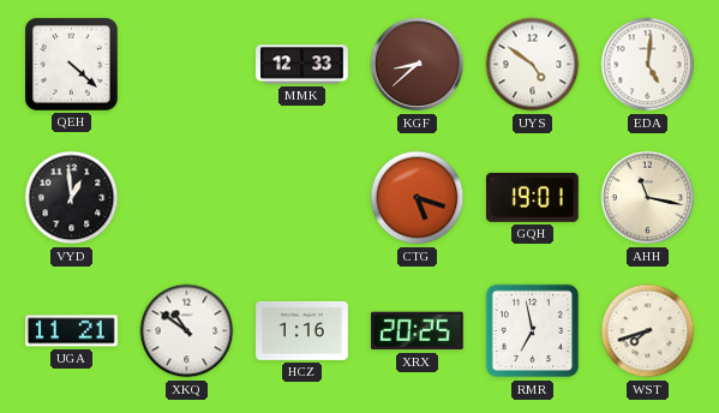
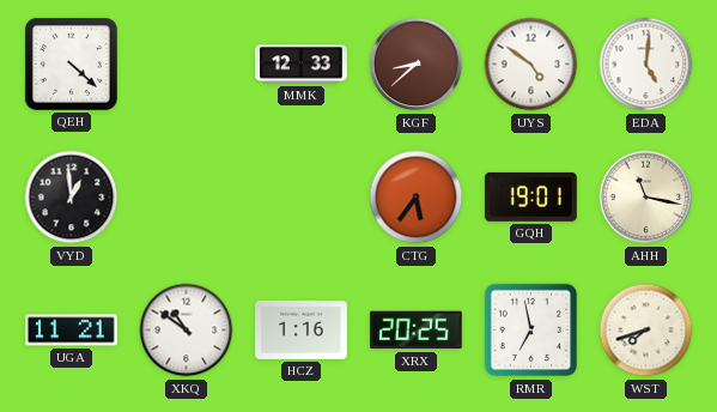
CTG: 5:18 -> 5:36 (417, 198)
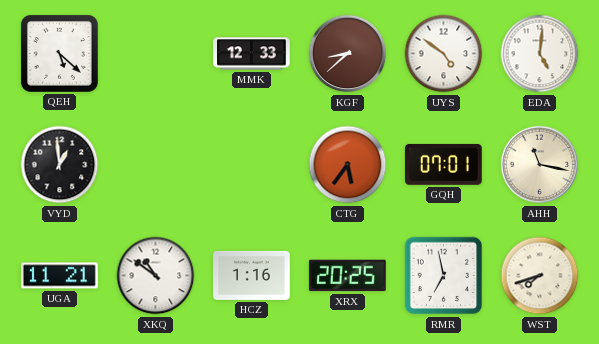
QEH: 4:22 -> 5:22 (59, 53)
GQH: 19:01 -> 07:01 (443, 164)
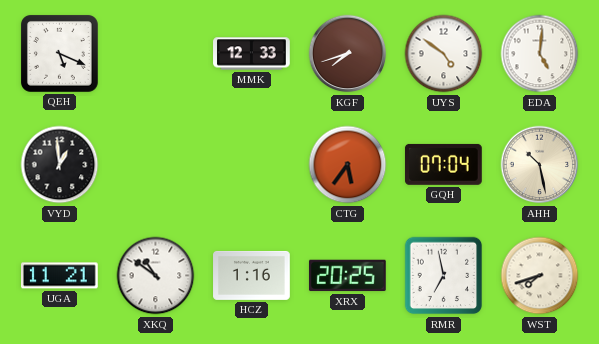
QEH: 5:22 -> 5:19 (59, 53)
KGF: 8:38 -> 7:42 (348, 54)
GQH: 07:01 -> 07:04 (443, 164)
AHH: 11:17 -> 10:28 (540, 165)
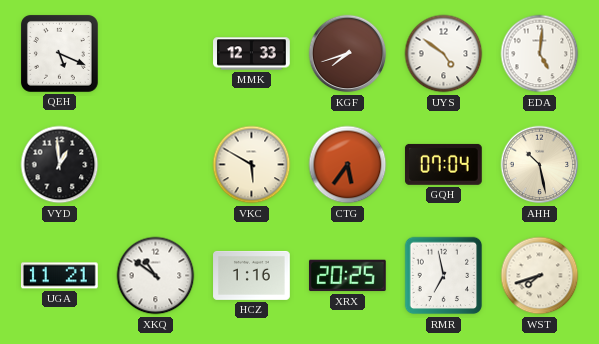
VKC: none -> 5:50 (252, 165)
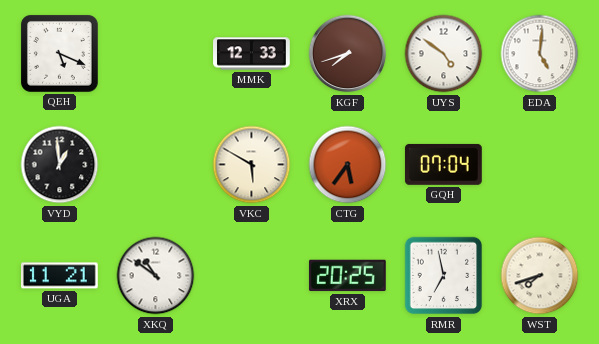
AHH: 10:28 -> none (540, 165)
HCZ: 1:16 -> none (252, 275)
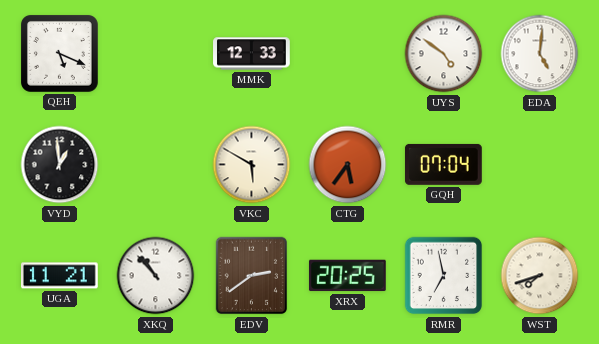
KGF: 7:42 -> none (348, 54)
XKQ: 10:51 -> 10:53 (156, 276)
EDV: none -> 2:39 (252, 276)
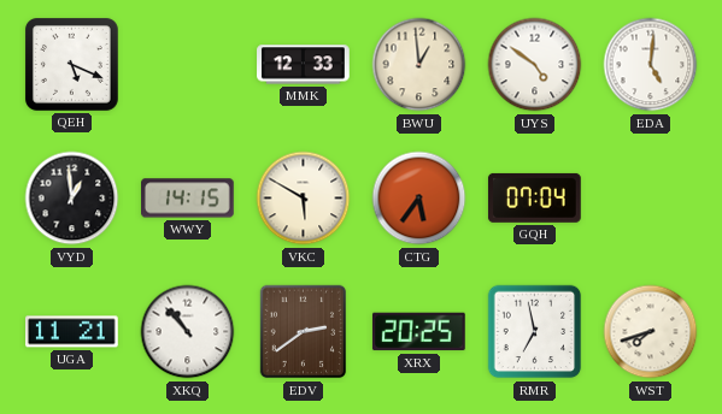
BWU: none -> 12:59 (419, 65)
WWY: none -> 14:15 (188, 199)
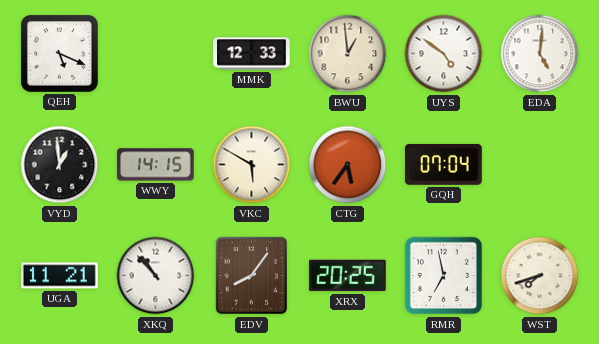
EDV: 2:39 -> 8:06 (252, 276)
